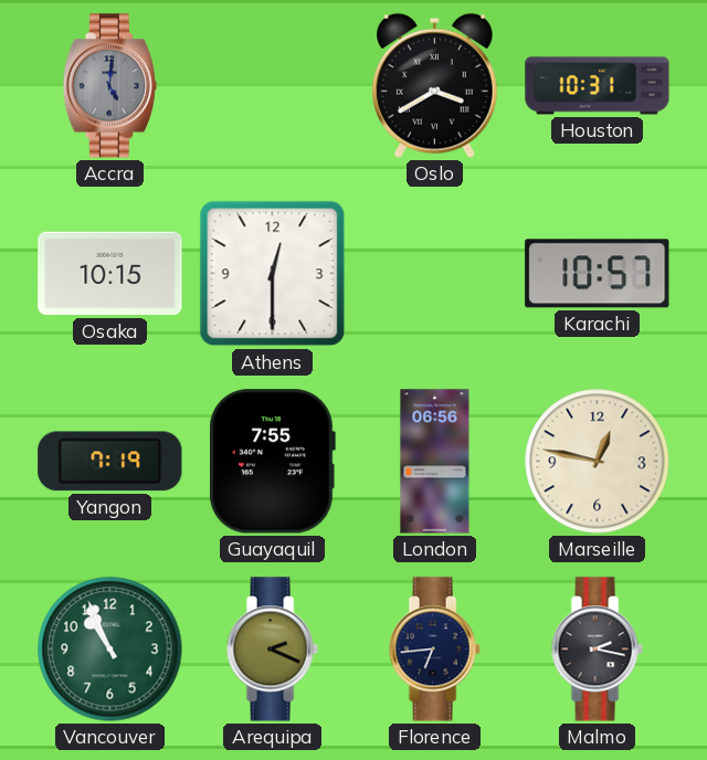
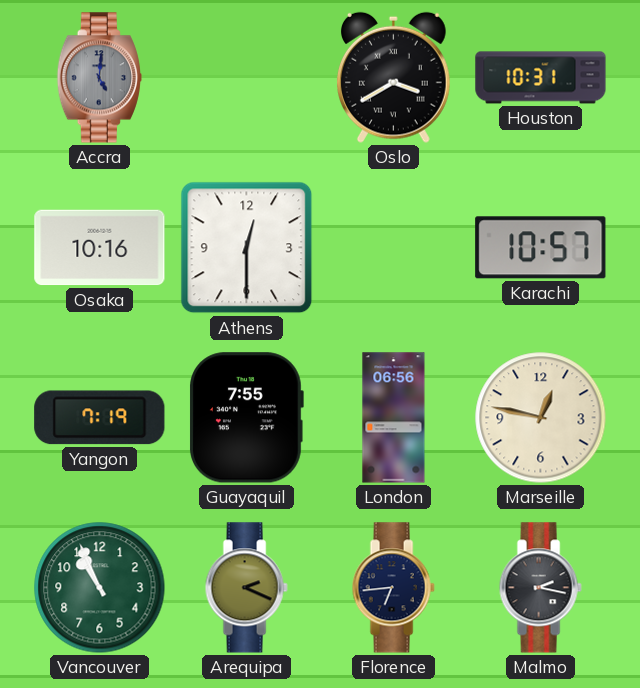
Osaka: 10:15 -> 10:16 (100, 248)
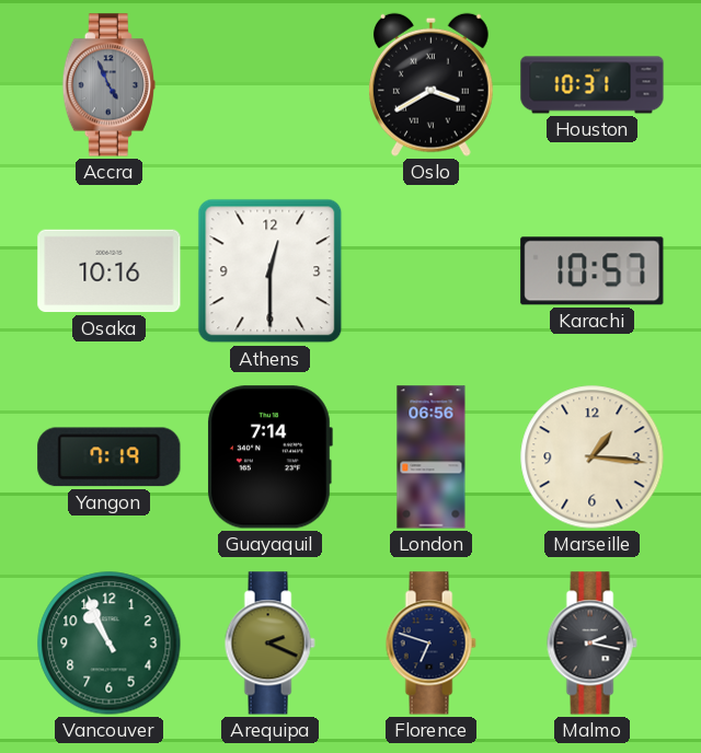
Accra: 5:01 -> 4:56 (108, 85)
Guayaquil: 7:55 -> 7:14 (271, 457)
Marseille: 12:47 -> 1:16 (593, 457)
Florence: 6:44 -> 6:48 (430, 644)
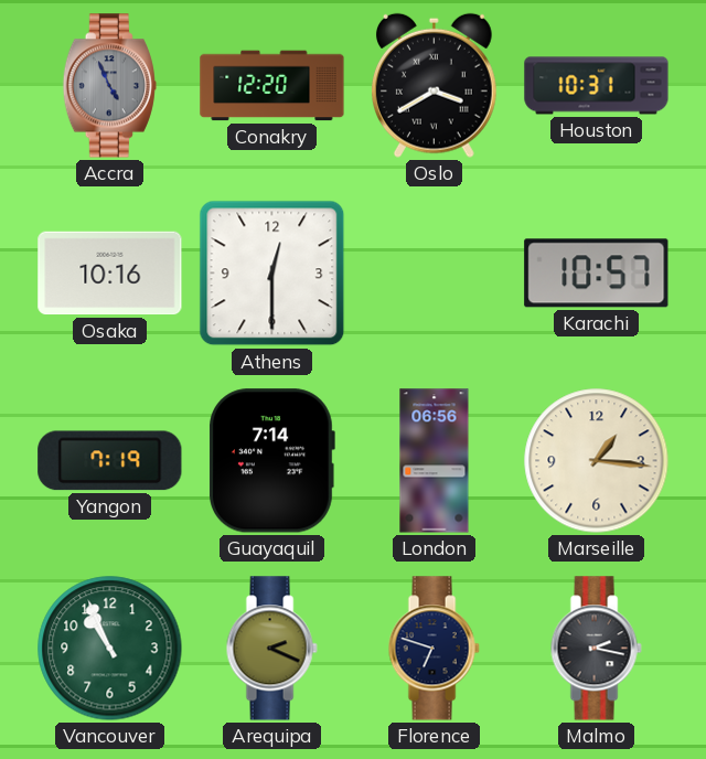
Conakry: none -> 12:20 (272, 86)
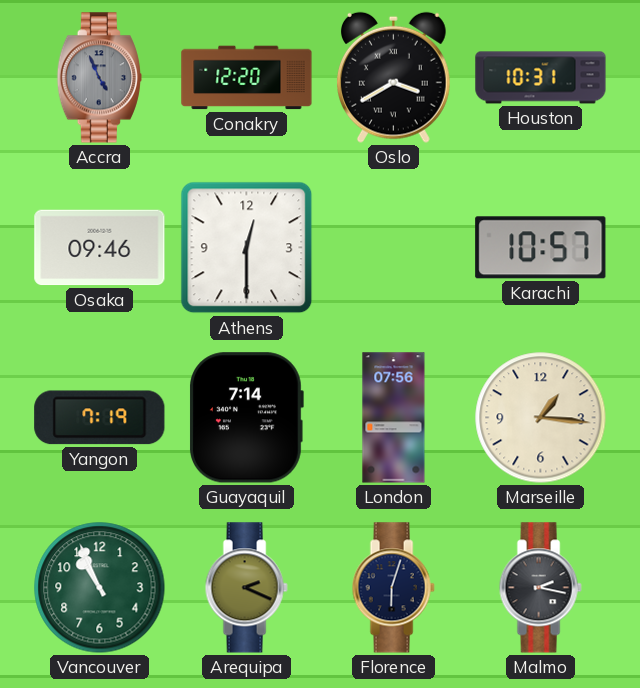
Osaka: 10:16 -> 09:46 (100, 248)
London: 06:56 -> 07:56 (394, 418)
Florence: 6:48 -> 6:03 (393, 588)
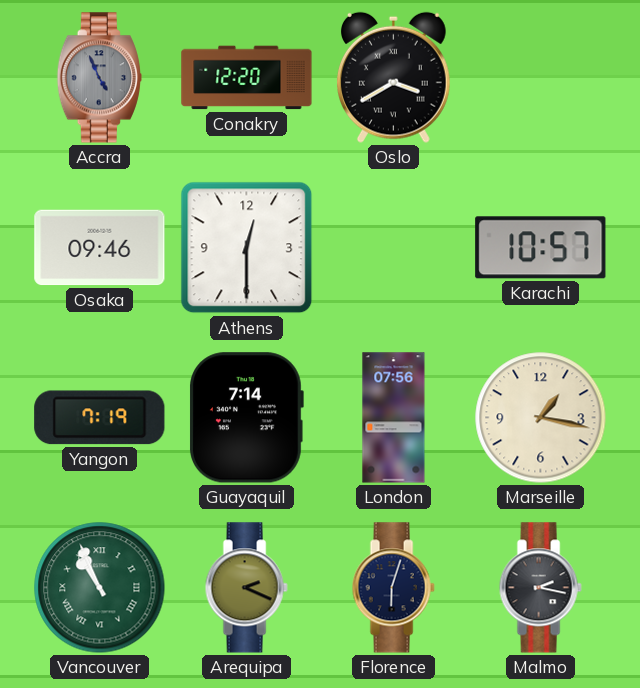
Houston: 10:31 -> none (541, 78)
Marseille: 1:16 -> 1:17 (541, 418)
Vancouver numerals: Arabic -> Roman (100, 588)
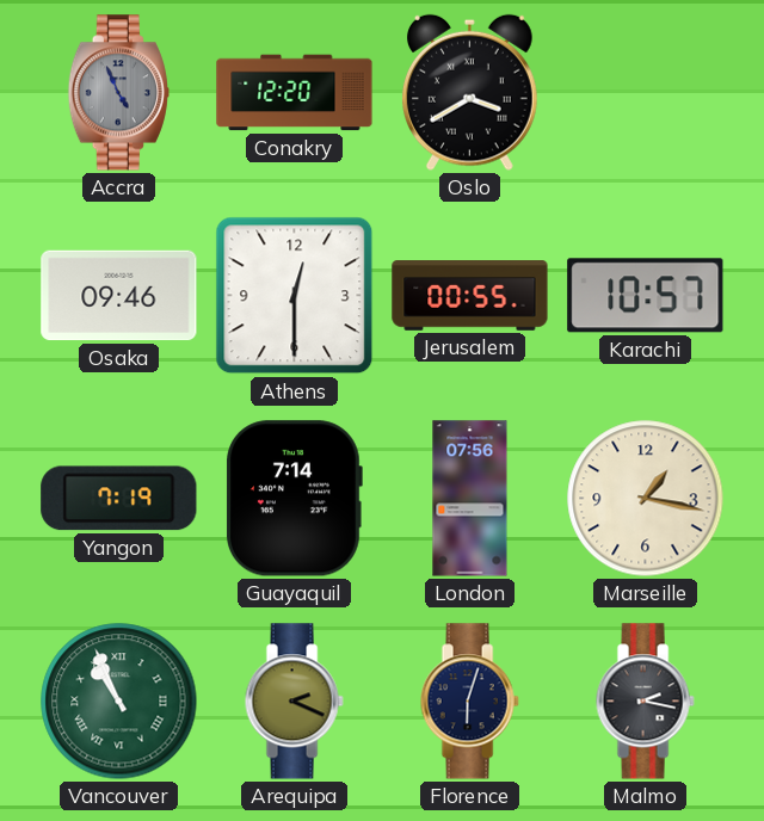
Jerusalem: none -> 00:55 (470, 296)
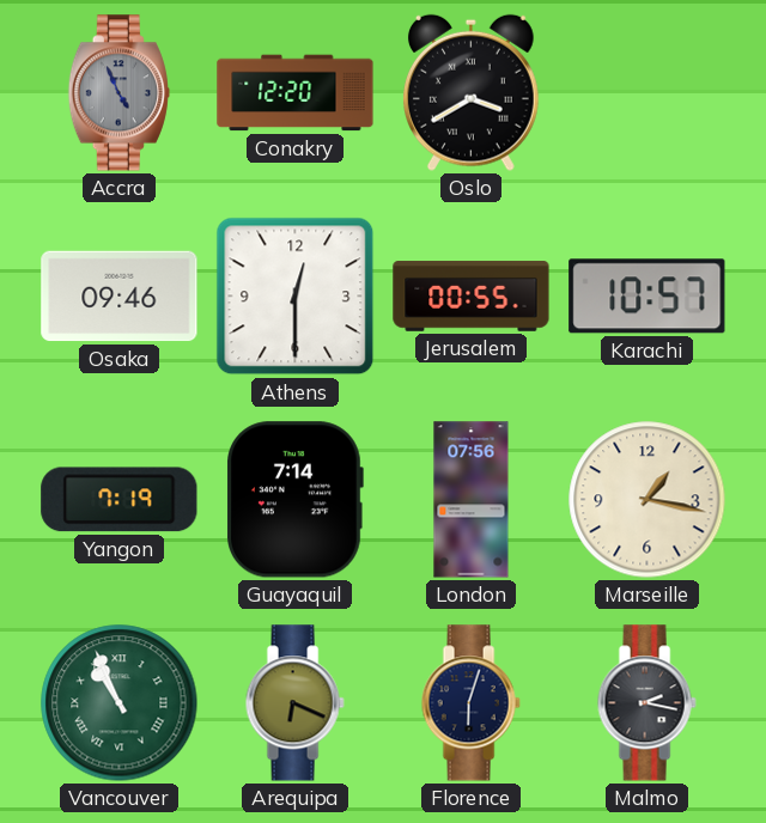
Arequipa: 2:19 -> 6:19 (294, 703)
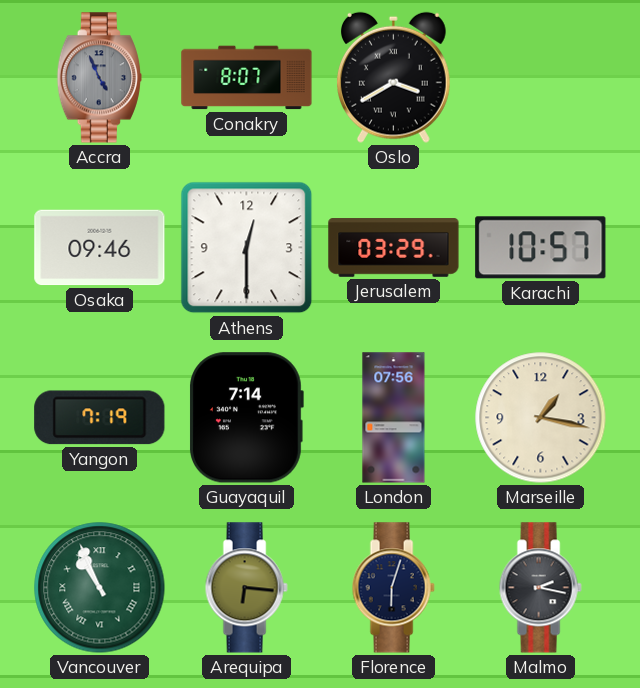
Conakry: 12:20 -> 8:07 (247, 78)
Jerusalem: 00:55 -> 03:29 (394, 248)
Arequipa: 6:19 -> 6:16 (246, 588)
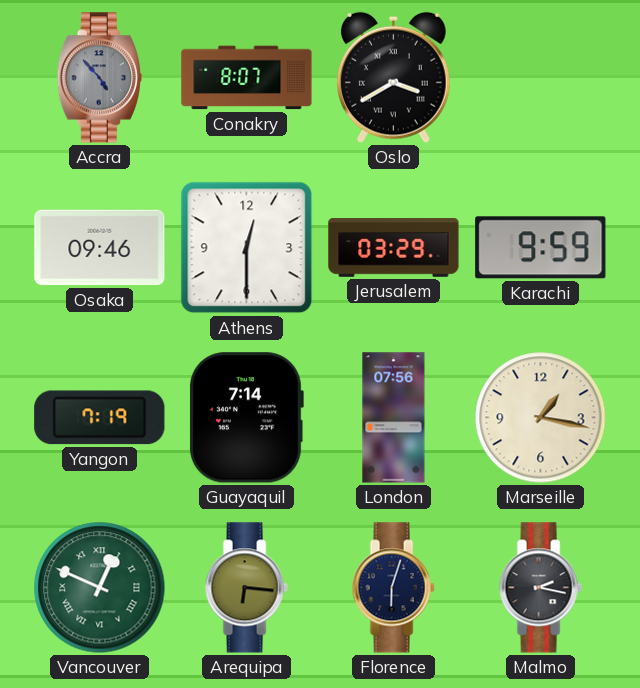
Accra: 4:56 -> 4:53 (99, 78)
Karachi: 10:57 -> 9:59 (541, 248)
Vancouver: 10:56 -> 12:49 (100, 588)
